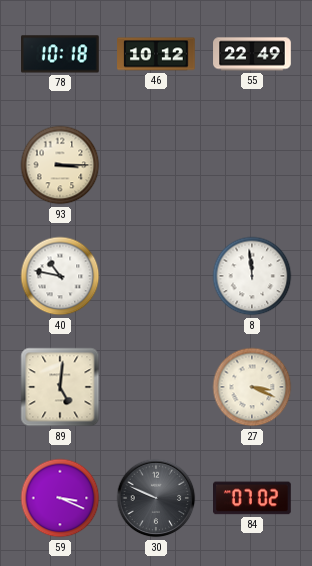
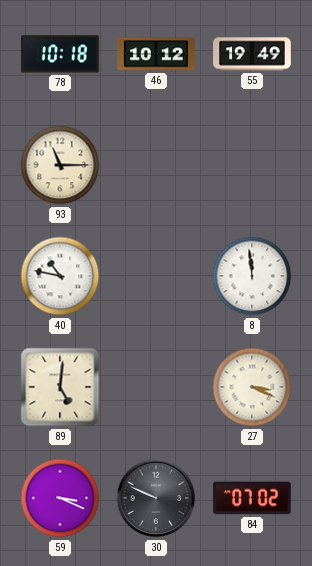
55: 22:49 -> 19:49 (252, 54)
93: 3:15 -> 11:15 (60, 165)
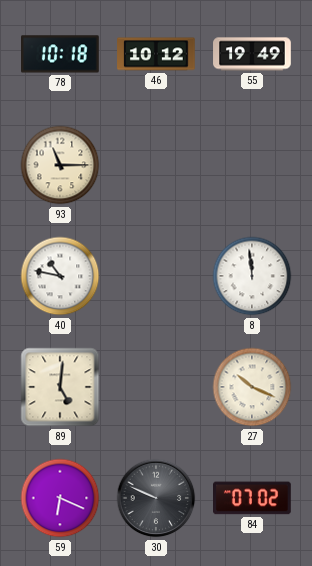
27: 3:19 -> 10:19 (252, 387)
59: 3:19 -> 6:19 (60, 498)
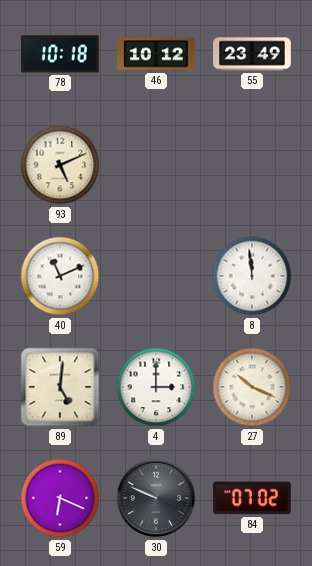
55: 19:49 -> 23:49 (252, 54)
93: 11:15 -> 5:11 (60, 165)
40: 10:47 -> 11:11 (60, 276)
4: none -> 3:00 (156, 387)
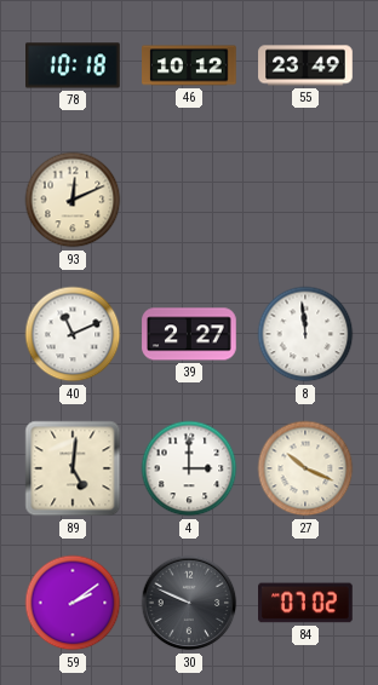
93: 5:11 -> 12:11 (73, 200)
39: none -> 2:27 (189, 334)
59: 6:19 -> 2:09 (73, 603)
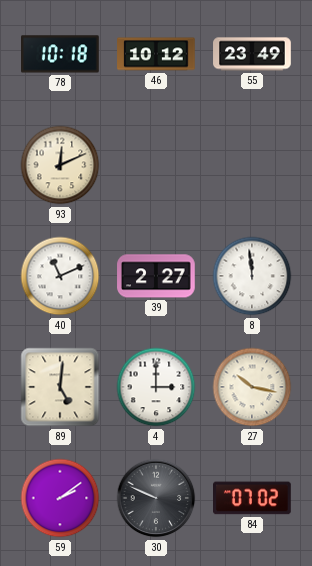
27: 10:19 -> 10:17 (252, 387)
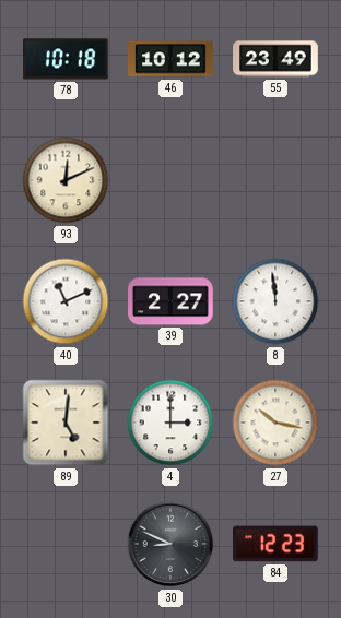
59: 2:09 -> none (60, 498)
30: 9:49 -> 8:49 (170, 544)
84: 07:02 -> 12:23 (277, 544)
